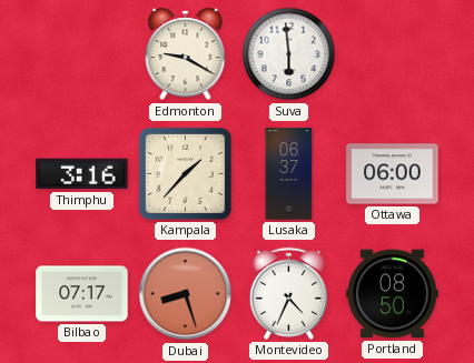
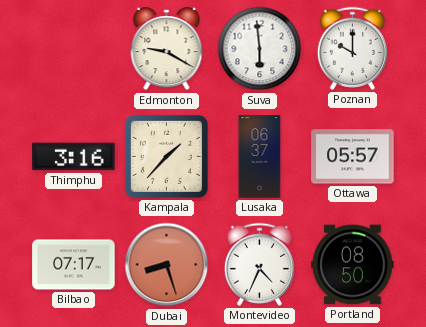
Poznan: none -> 10:00 (352, 48)
Ottawa: 06:00 -> 05:57 (353, 157)
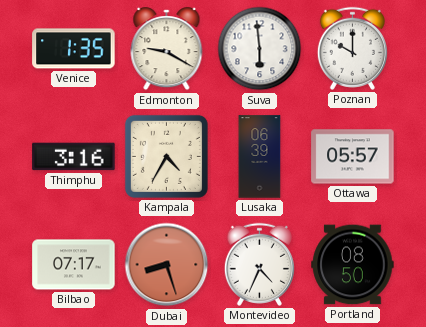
Venice: none -> 1:35 (74, 49)
Kampala: 1:37 -> 4:35 (166, 156)
Lusaka: 06:37 -> 06:39 (260, 157)
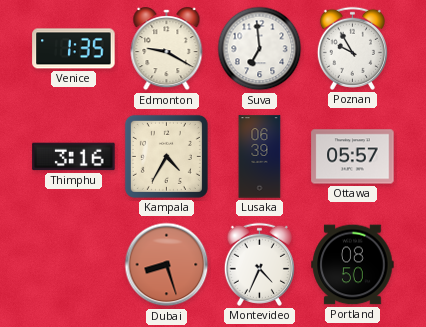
Suva: 5:59 -> 6:59 (260, 49)
Poznan: 10:00 -> 9:55 (352, 48)
Bilbao: 07:17 -> none (74, 265)
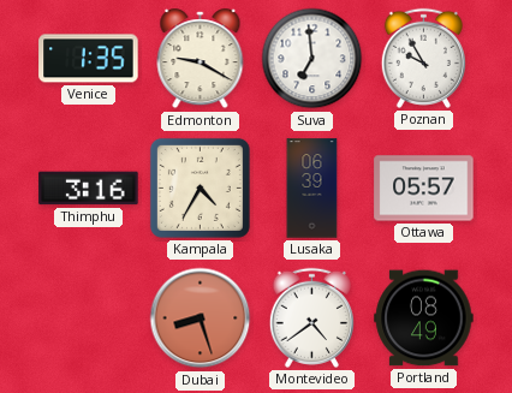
Montevideo: 4:34 -> 4:39 (311, 317)
Portland: 08:50 -> 08:49 (424, 318)
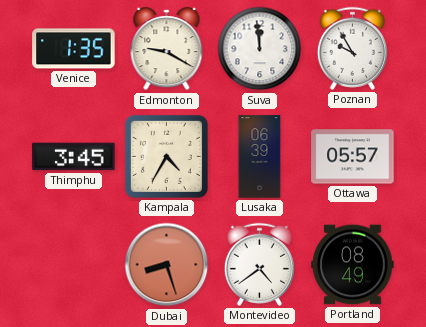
Suva: 6:59 -> 11:59 (260, 49)
Thimphu: 3:16 -> 3:45 (74, 157)
